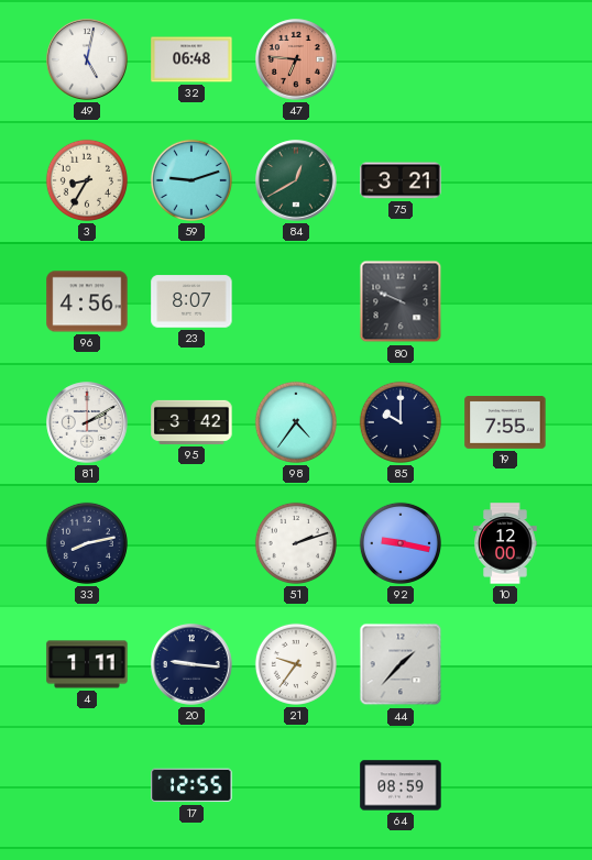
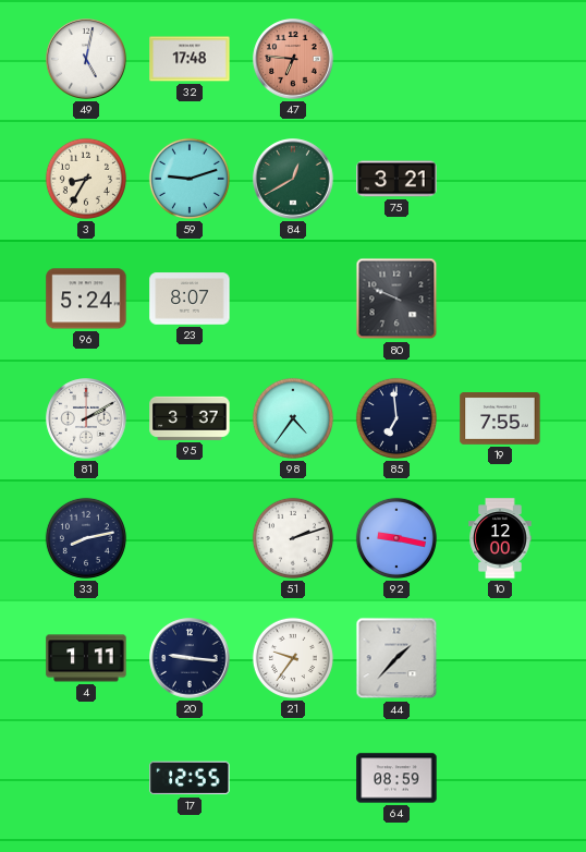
32: 06:48 -> 17:48 (190, 59)
96: 4:56 -> 5:24 (86, 299)
95: 3:42 -> 3:37 (190, 418)
85: 10:00 -> 6:59 (396, 418)
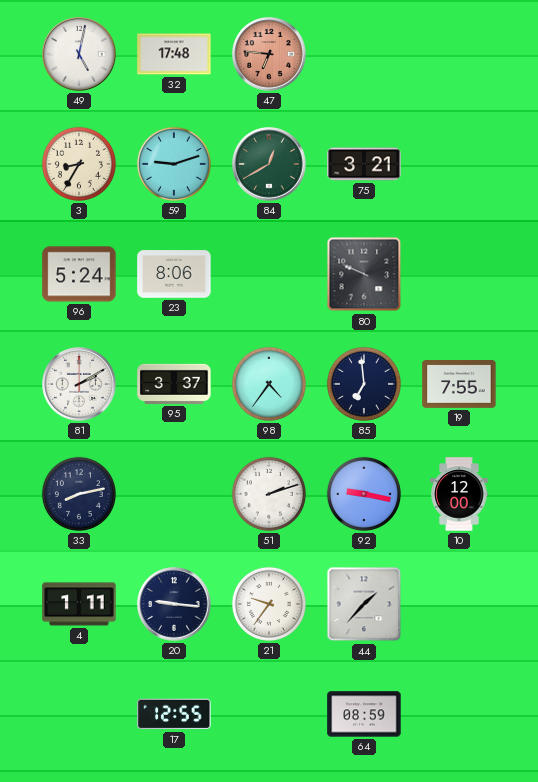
23: 8:07 -> 8:06 (174, 274)
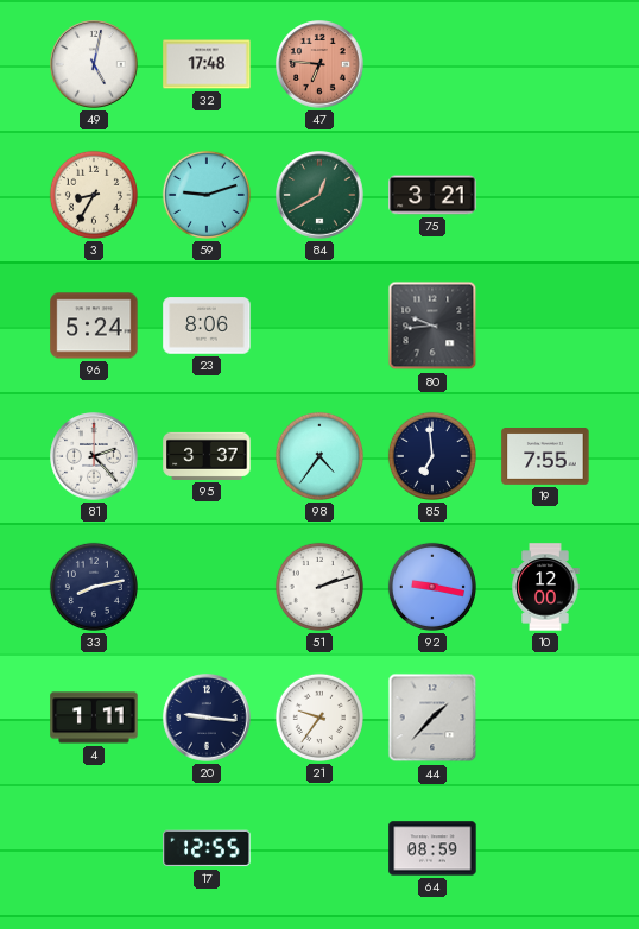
80: 9:49 -> 9:44 (432, 326)
81: 2:10 -> 2:23 (94, 456)
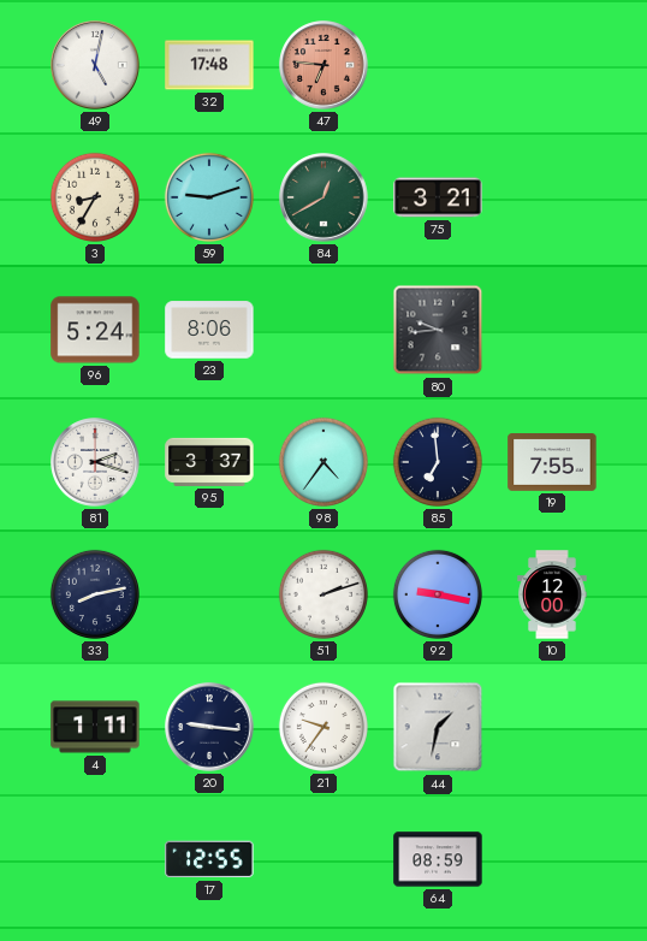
81: 2:23 -> 2:18 (95, 462)
44: 1:37 -> 1:32 (438, 727)
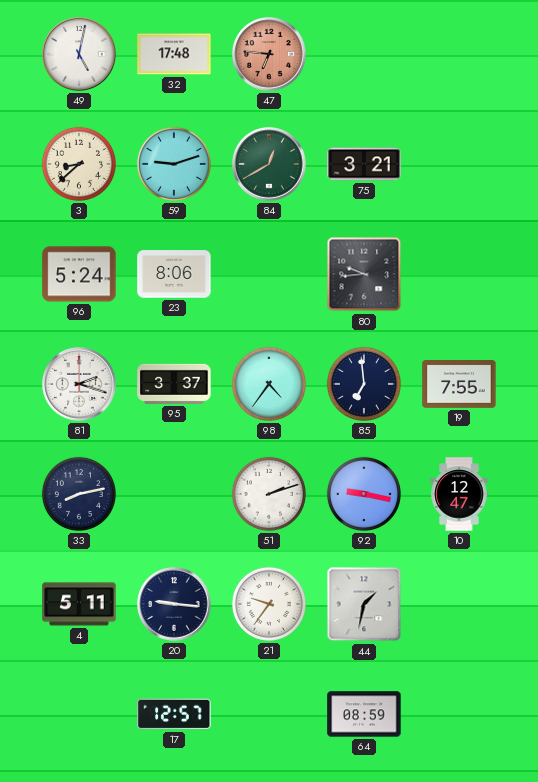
3: 8:35 -> 8:38 (79, 164)
10: 12:00 -> 12:47 (459, 494)
4: 1:11 -> 5:11 (79, 604)
17: 12:55 -> 12:57 (174, 714)
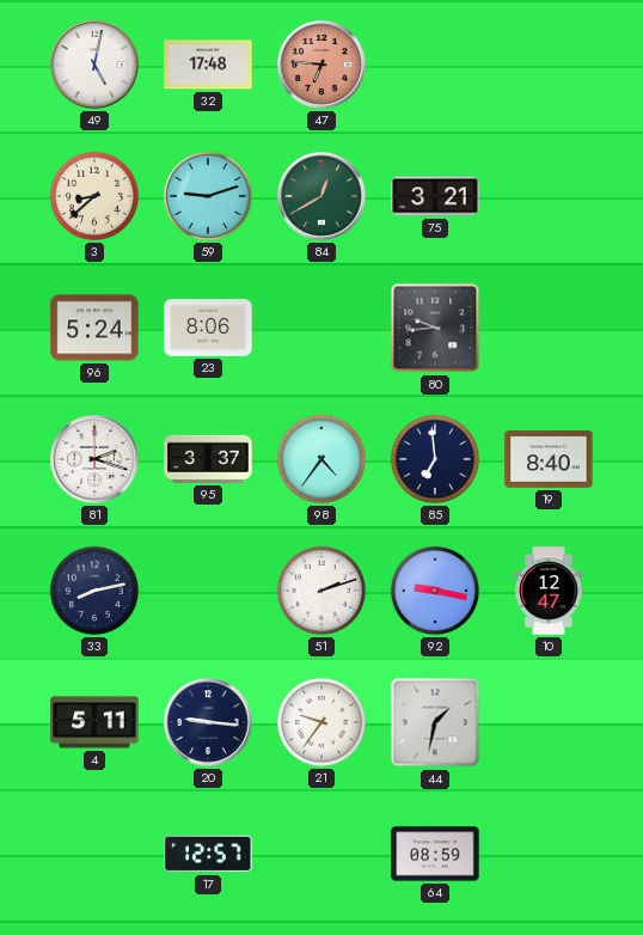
19: 7:55 -> 8:40 (549, 460)
